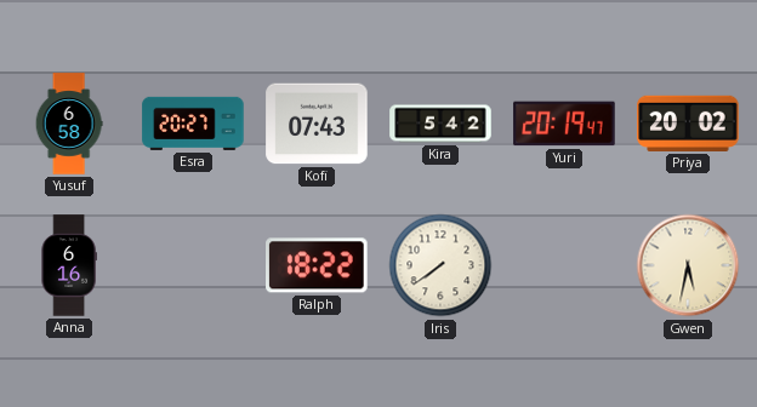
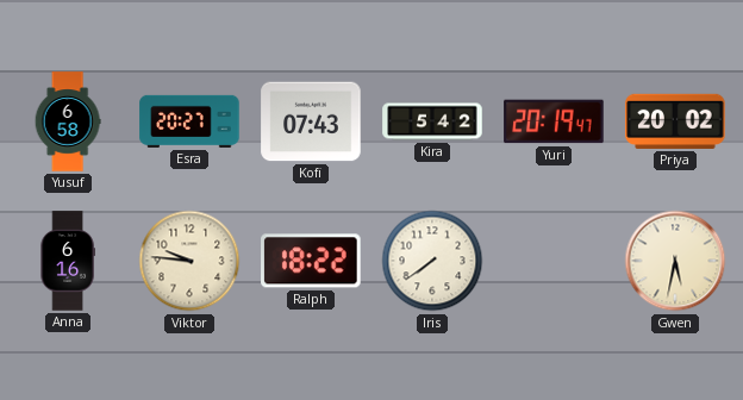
Viktor: none -> 9:46 (189, 261)
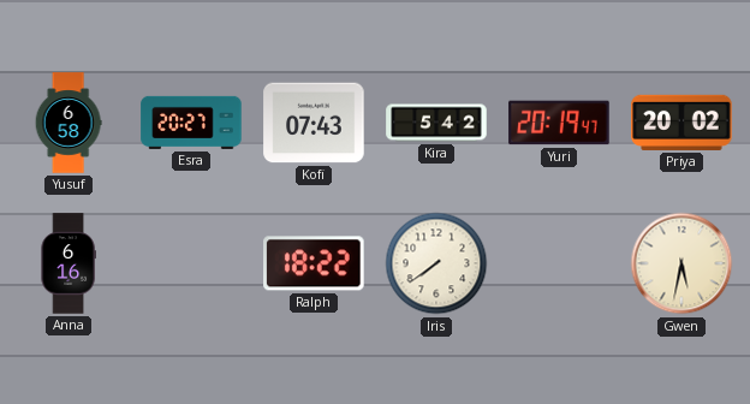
Viktor: 9:46 -> none (189, 261)
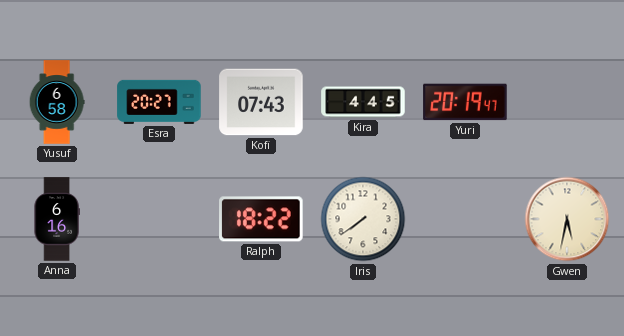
Kira: 5:42 -> 4:45 (363, 102)
Priya: 20:02 -> none (681, 123)
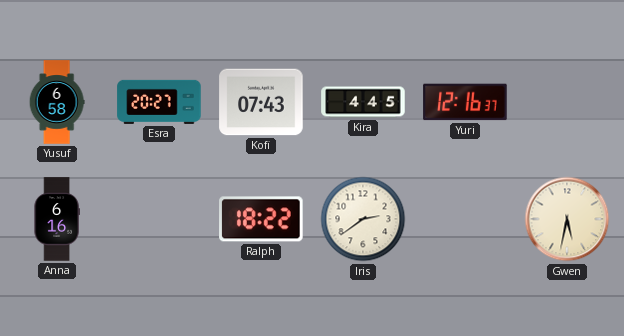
Yuri: 20:19 -> 12:16 (465, 102)
Iris: 7:39 -> 2:39 (363, 219)
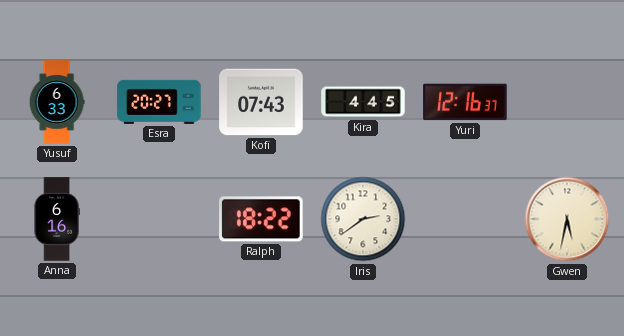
Yusuf: 6:58 -> 6:33 (57, 102)
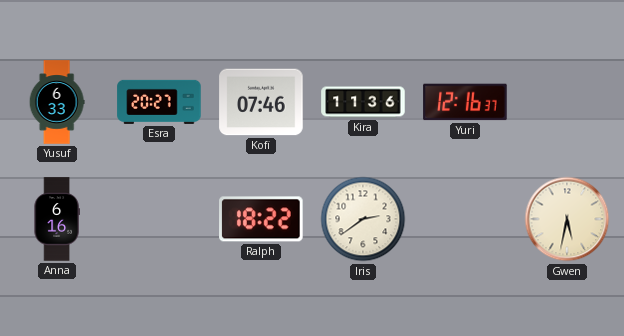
Kofi: 07:43 -> 07:46 (261, 102)
Kira: 4:45 -> 11:36 (363, 102)
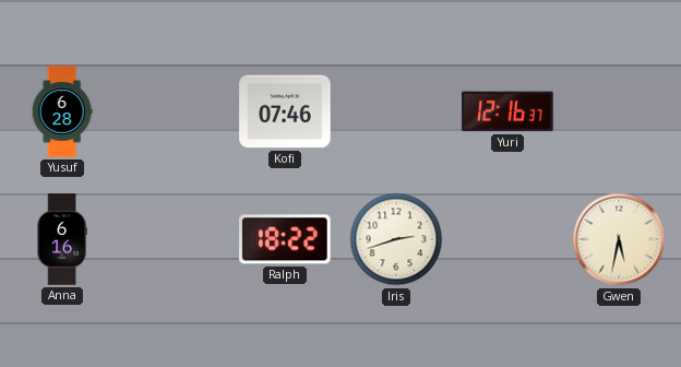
Yusuf: 6:33 -> 6:28 (62, 111)
Esra: 20:27 -> none (159, 102)
Kira: 11:36 -> none (363, 102)
Iris: 2:39 -> 2:42 (396, 239)
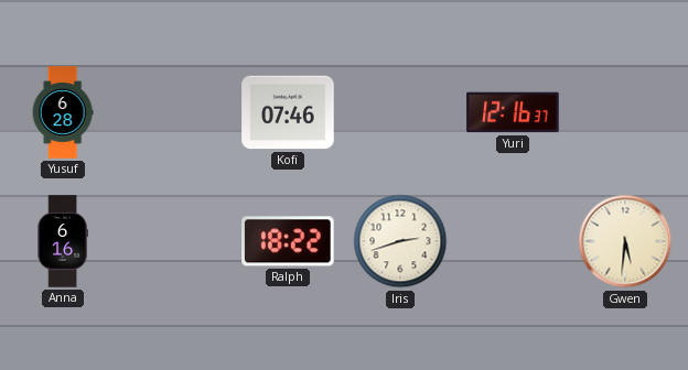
Gwen: 5:32 -> 5:31 (625, 241)
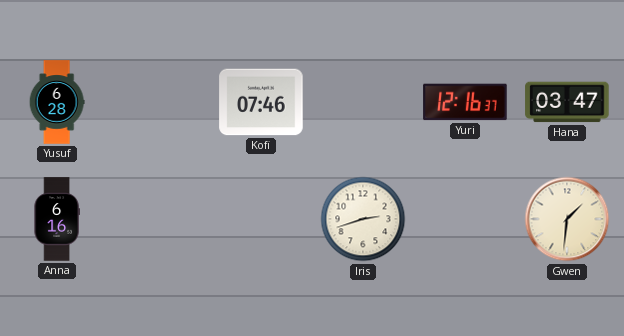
Hana: none -> 03:47 (567, 102)
Ralph: 18:22 -> none (288, 241)
Gwen: 5:31 -> 1:31 (567, 219)
